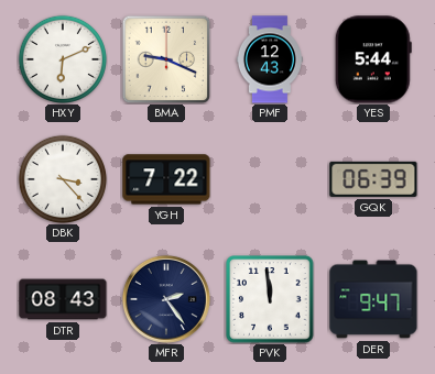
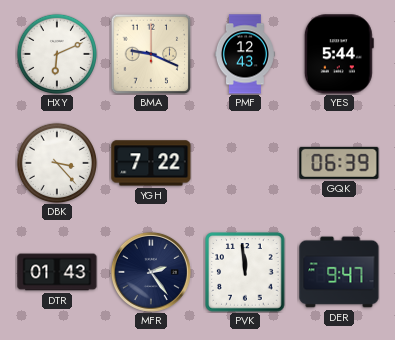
DTR: 08:43 -> 01:43 (57, 272)
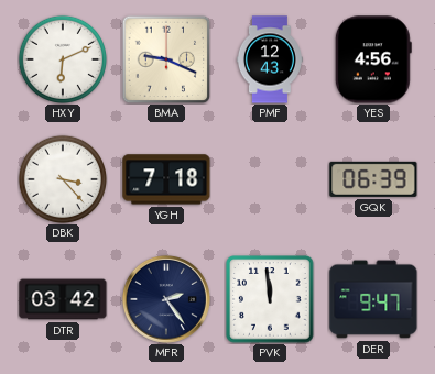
YES: 5:44 -> 4:56 (373, 59)
YGH: 7:22 -> 7:18 (166, 179)
DTR: 01:43 -> 03:42 (63, 299)
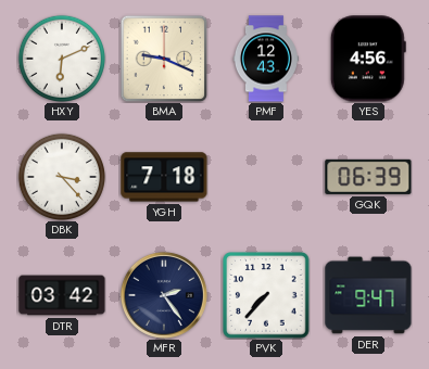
PVK: 11:59 -> 7:37 (266, 295)
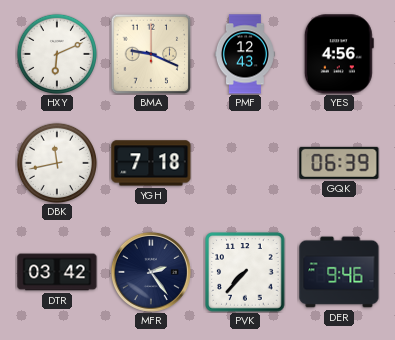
DBK: 3:23 -> 11:43 (56, 162)
DER: 9:47 -> 9:46 (339, 272)
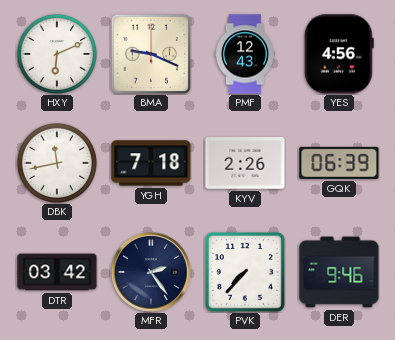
KYV: none -> 2:26 (245, 163)
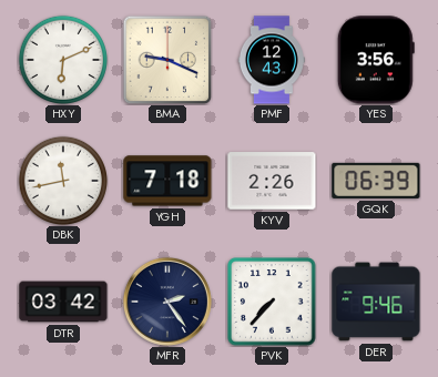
YES: 4:56 -> 3:56 (376, 60)
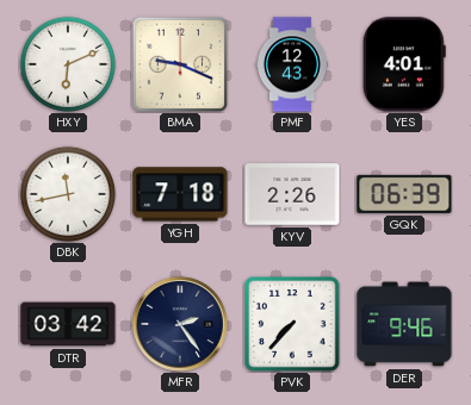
YES: 3:56 -> 4:01 (404, 64)
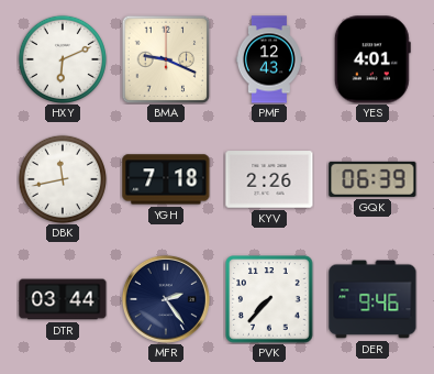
DTR: 03:42 -> 03:44 (63, 299)
